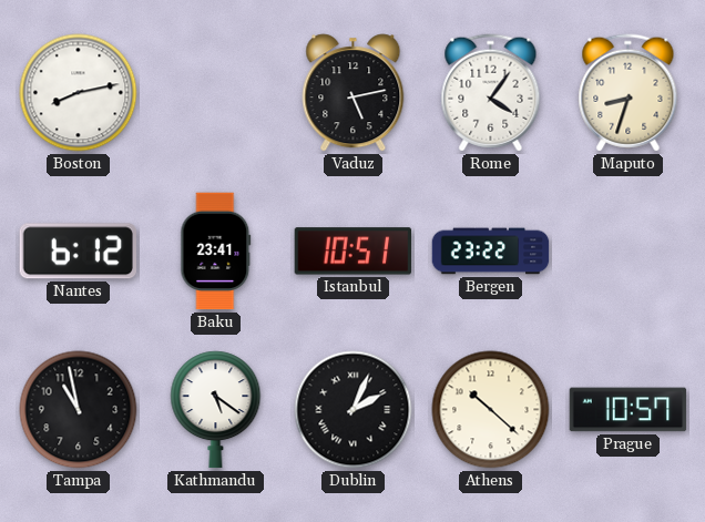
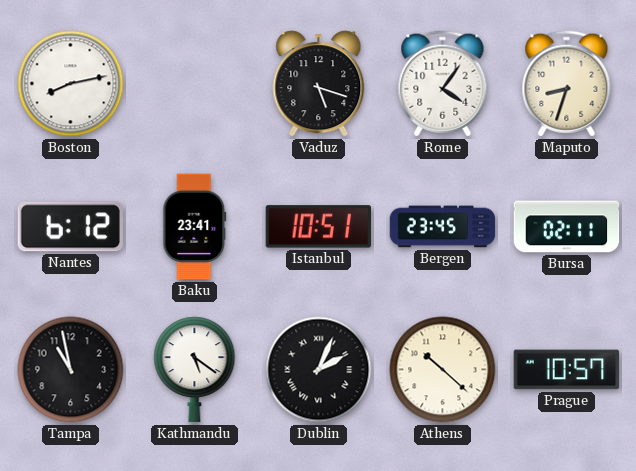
Vaduz: 5:13 -> 5:18 (319, 84)
Bergen: 23:22 -> 23:45 (443, 227)
Bursa: none -> 02:11 (567, 227)
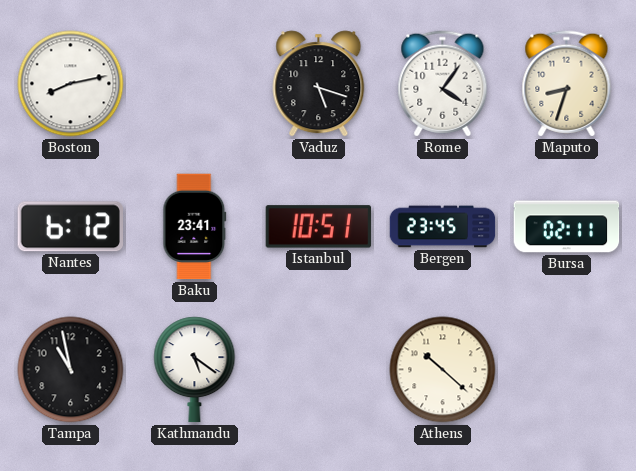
Dublin: 2:04 -> none (319, 370)
Prague: 10:57 -> none (567, 370)
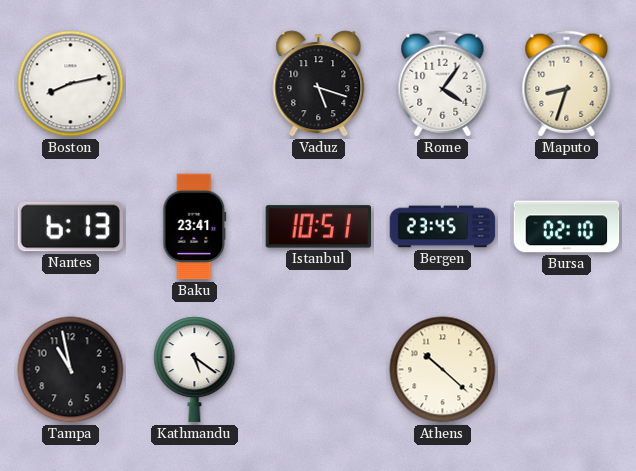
Nantes: 6:12 -> 6:13 (70, 227)
Bursa: 02:11 -> 02:10 (567, 227)
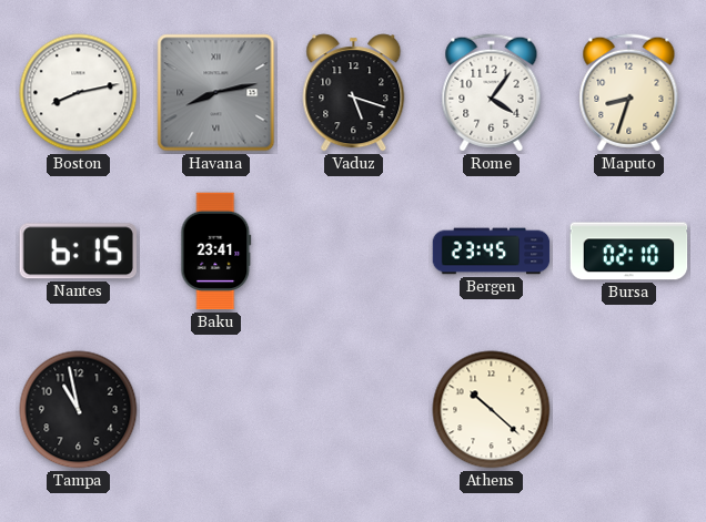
Havana: none -> 8:13 (216, 93)
Nantes: 6:13 -> 6:15 (78, 252)
Istanbul: 10:51 -> none (319, 227)
Kathmandu: 5:21 -> none (195, 370)
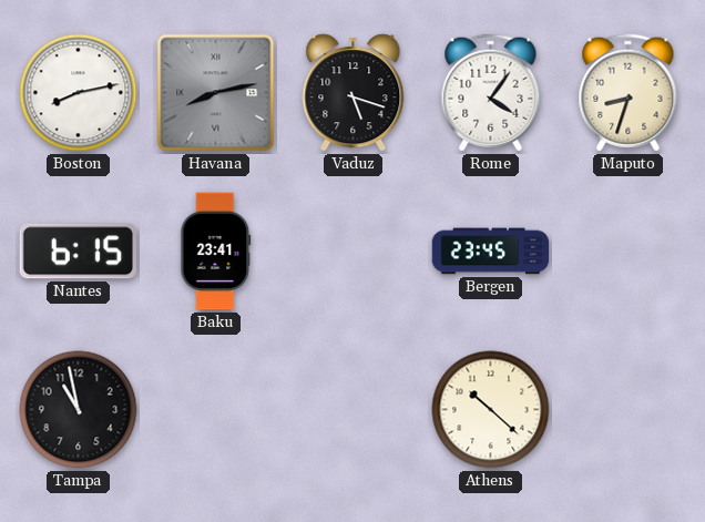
Bursa: 02:10 -> none (629, 252)
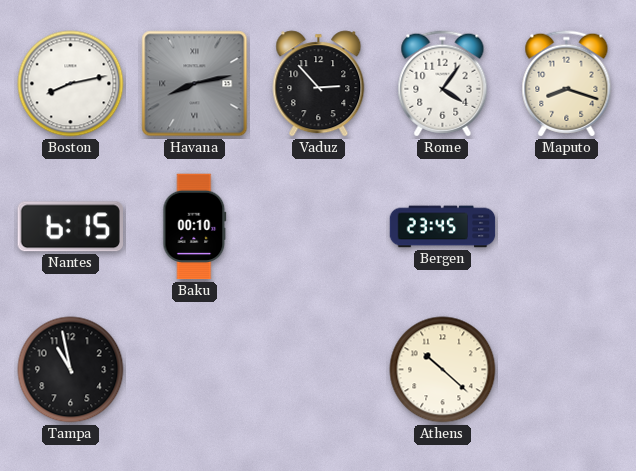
Vaduz: 5:18 -> 2:53 (319, 84)
Maputo: 8:33 -> 8:18 (567, 84)
Baku: 23:41 -> 00:10 (195, 227)
